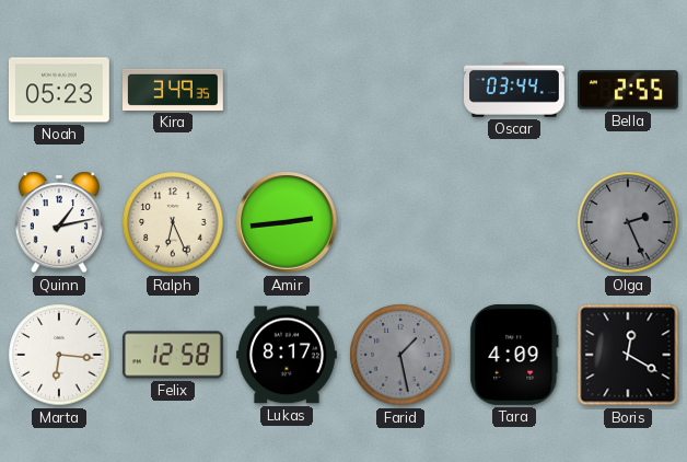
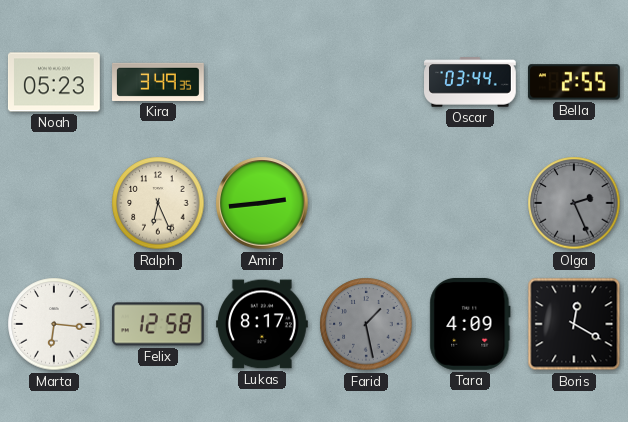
Quinn: 1:13 -> none (59, 222)
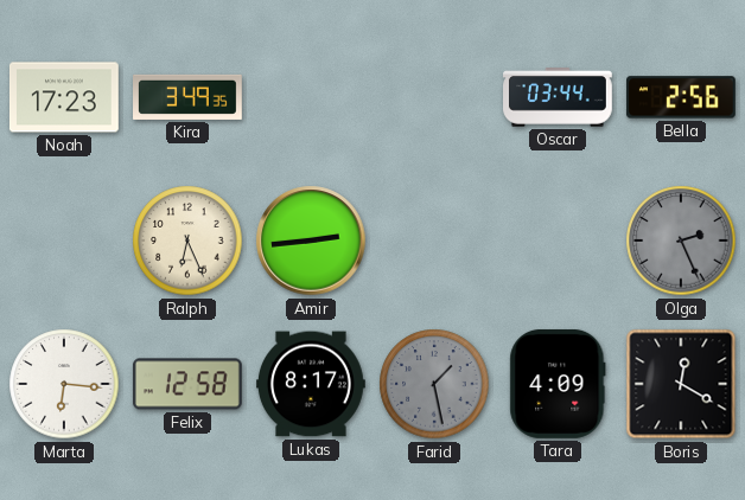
Noah: 05:23 -> 17:23 (64, 97)
Bella: 2:55 -> 2:56 (681, 97)
